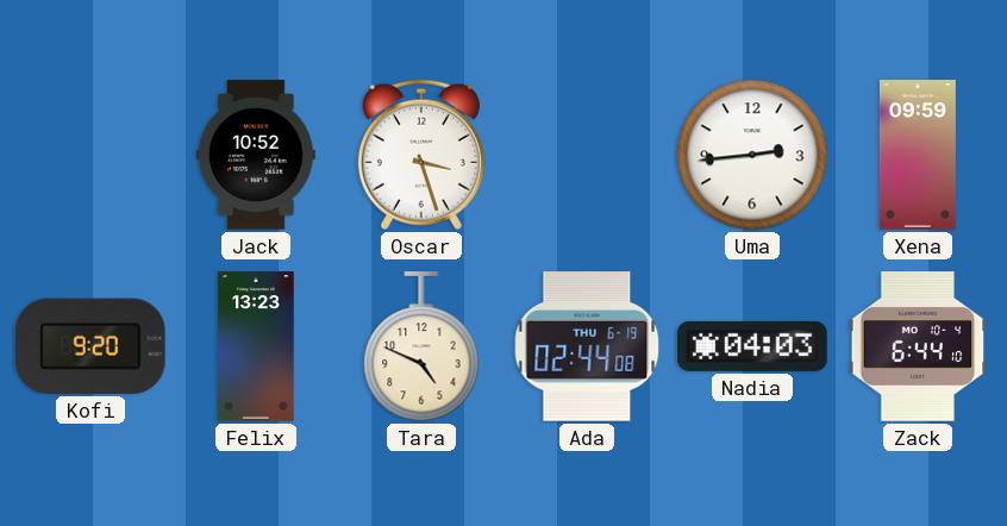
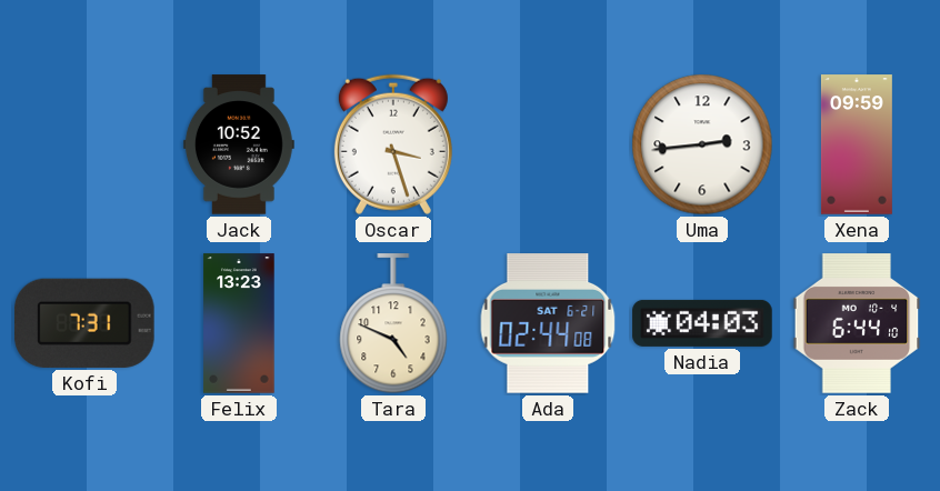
Kofi: 9:20 -> 7:31 (86, 323)
Ada date: THU 6-19 -> SAT 6-21 (548, 323)
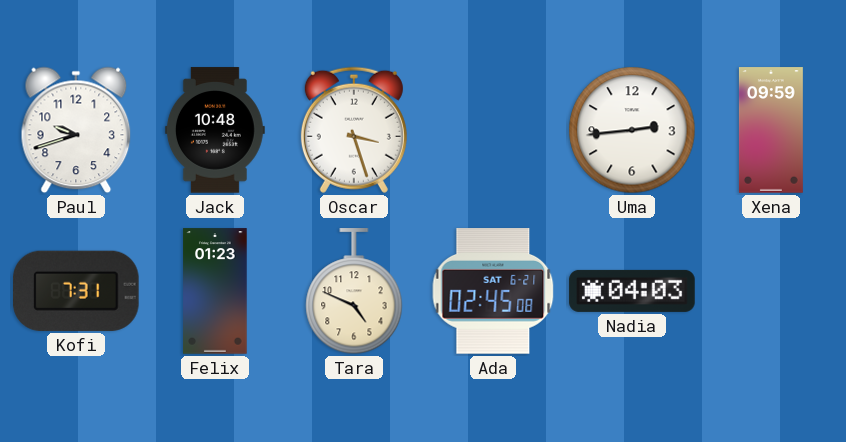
Paul: none -> 9:42 (76, 130)
Jack: 10:52 -> 10:48 (215, 130)
Felix: 13:23 -> 01:23 (215, 291)
Ada: 02:44 -> 02:45 (493, 291)
Zack: 6:44 -> none (857, 323)
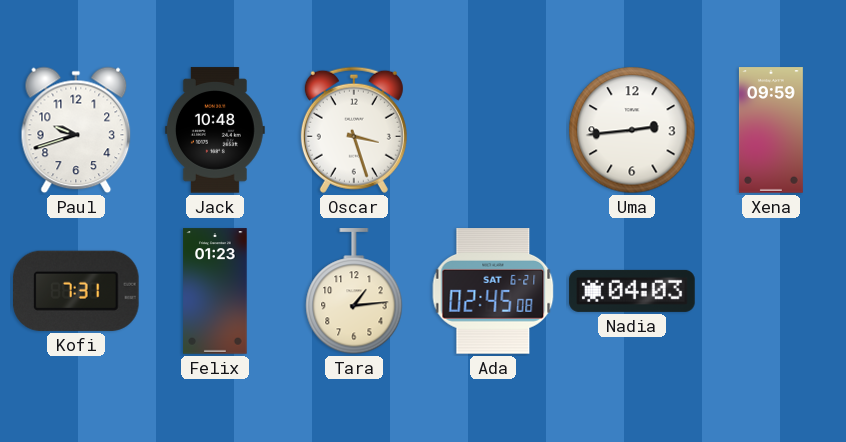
Tara: 4:49 -> 1:14 (354, 292)
